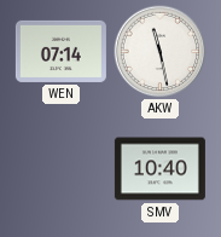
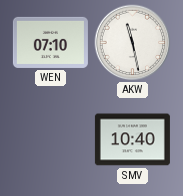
WEN: 07:14 -> 07:10 (50, 42)
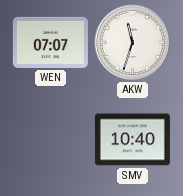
WEN: 07:10 -> 07:07 (50, 42)
AKW: 11:28 -> 11:33 (133, 43)
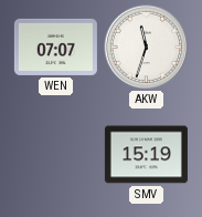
SMV: 10:40 -> 15:19 (146, 155)
